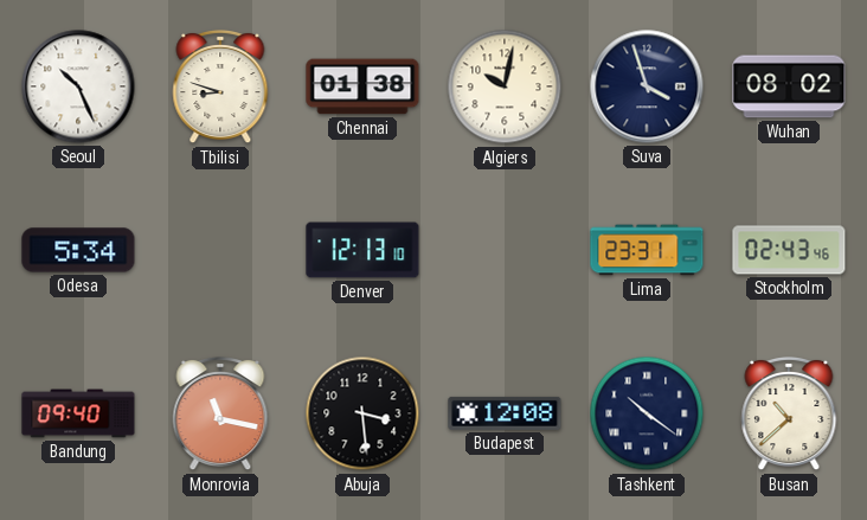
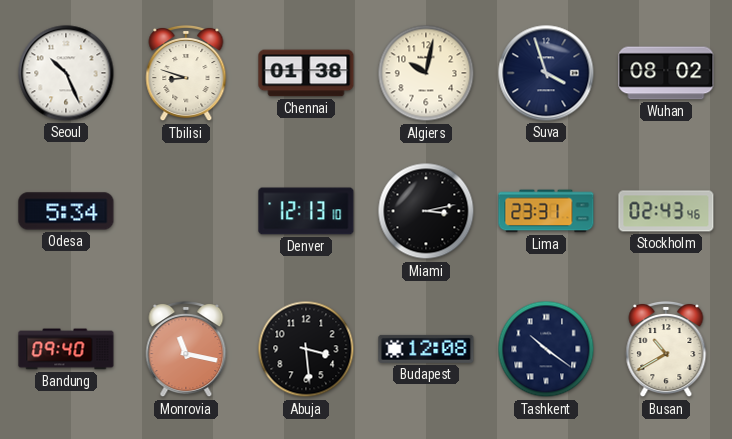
Miami: none -> 3:13 (426, 211)
Busan: 10:38 -> 10:40 (666, 349)
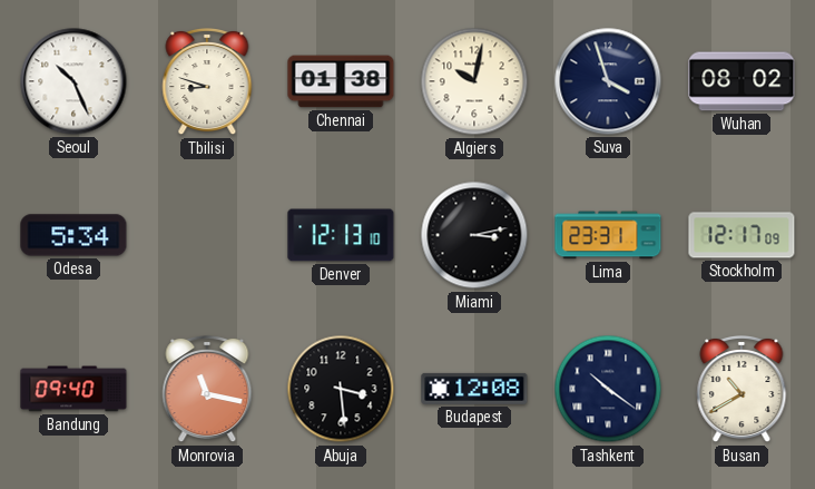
Stockholm: 02:43 -> 12:17 (742, 235)
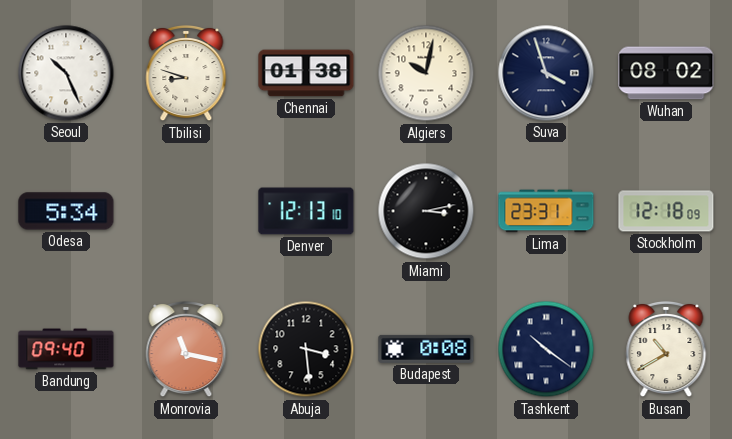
Stockholm: 12:17 -> 12:18 (666, 211)
Budapest: 12:08 -> 0:08 (426, 349)
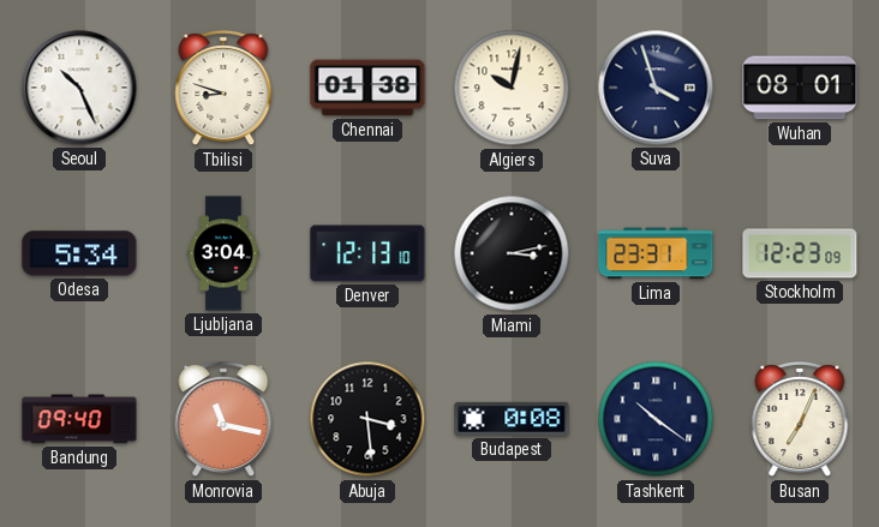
Wuhan: 08:02 -> 08:01 (800, 88)
Ljubljana: none -> 3:04 (223, 253)
Stockholm: 12:18 -> 12:23 (800, 253)
Busan: 10:40 -> 7:04 (800, 419)
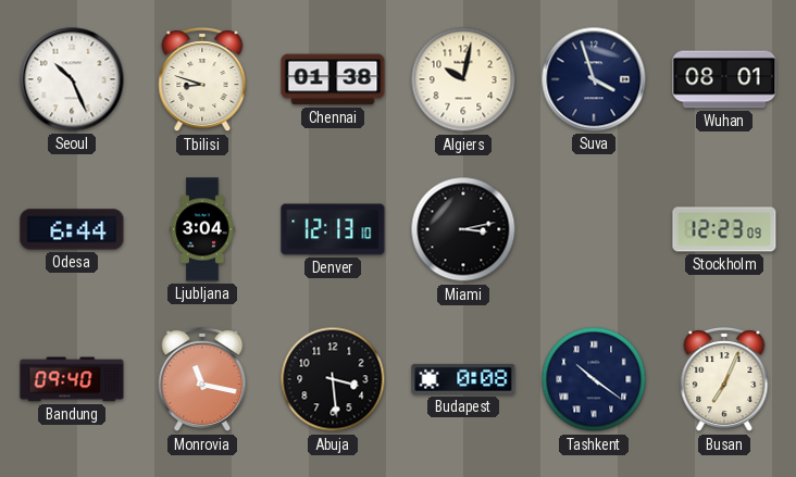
Odesa: 5:34 -> 6:44 (72, 229)
Lima: 23:31 -> none (656, 253)
